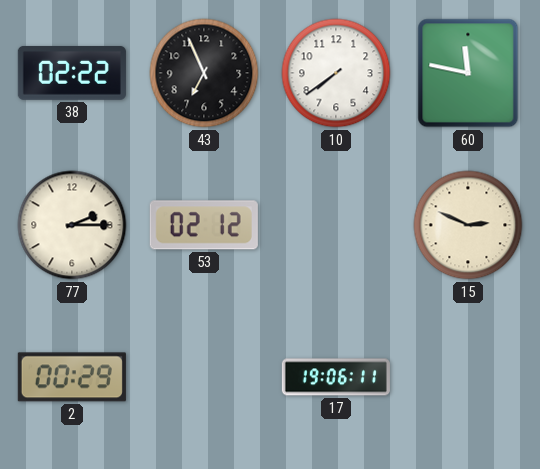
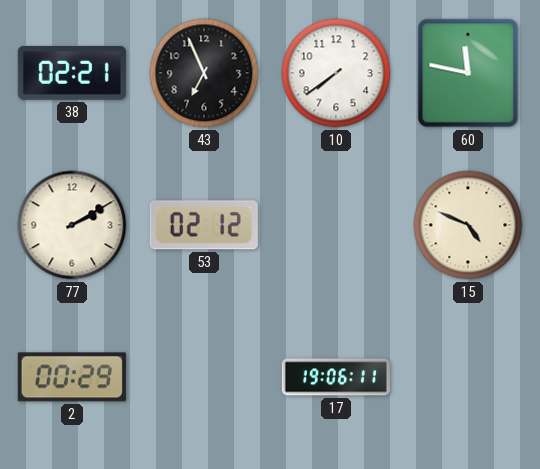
38: 02:22 -> 02:21 (72, 73)
77: 2:15 -> 2:10 (72, 225)
15: 2:49 -> 4:49 (468, 225)
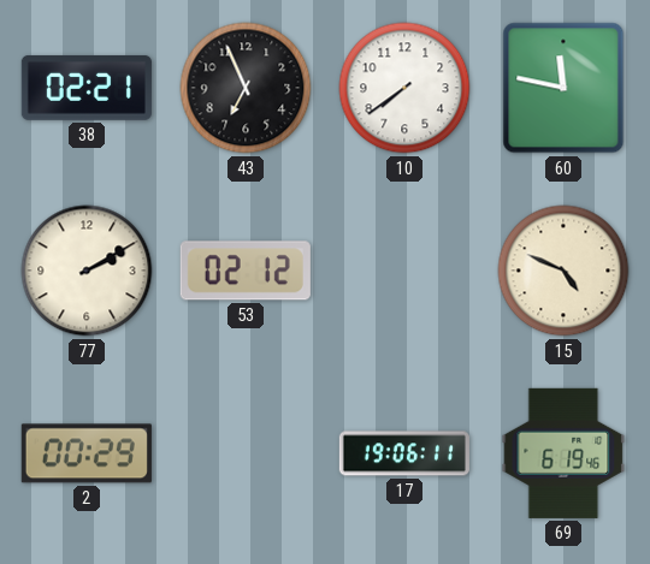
69: none -> 6:19 (563, 453)
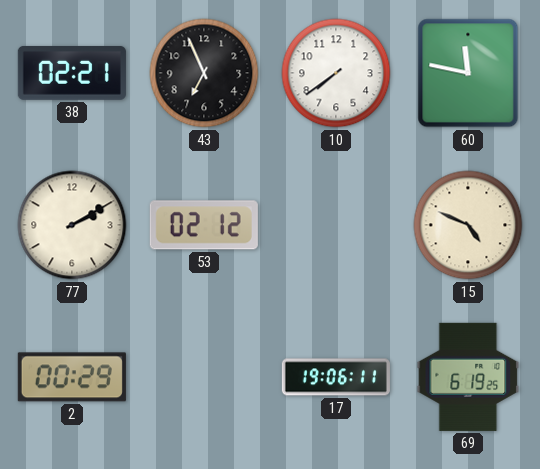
69: 6:19:46 -> 6:19:25 (468, 377)
